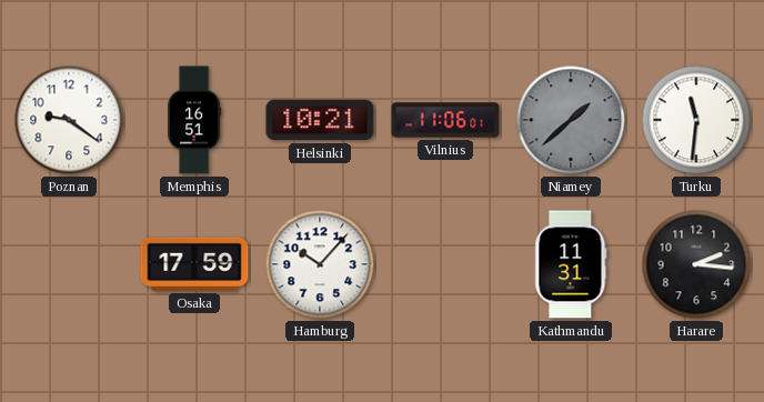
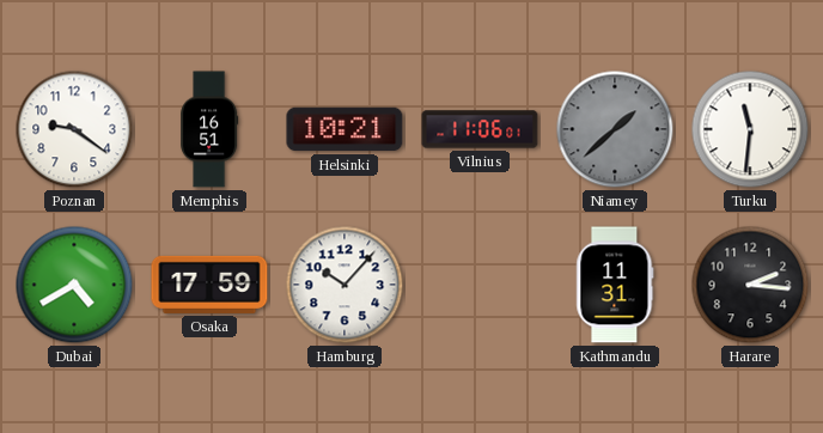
Dubai: none -> 4:40 (74, 285)
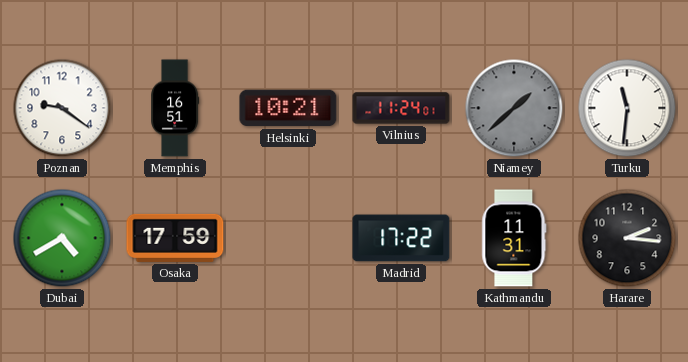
Vilnius: 11:06 -> 11:24 (401, 108)
Hamburg: 10:07 -> none (345, 285)
Madrid: none -> 17:22 (401, 238)
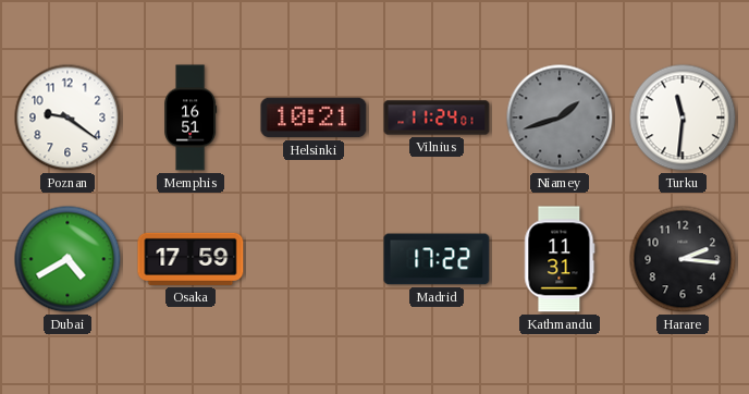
Niamey: 1:38 -> 1:42 (560, 118)
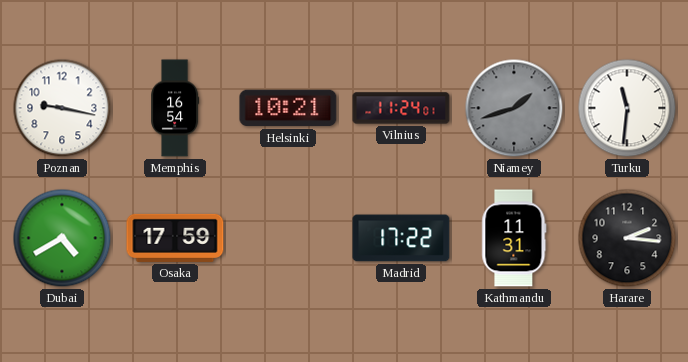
Poznan: 9:21 -> 9:17 (62, 108)
Memphis: 16:51 -> 16:54 (175, 108)
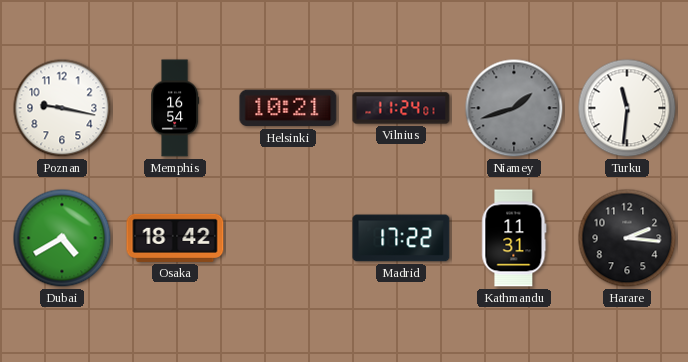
Osaka: 17:59 -> 18:42 (175, 238)
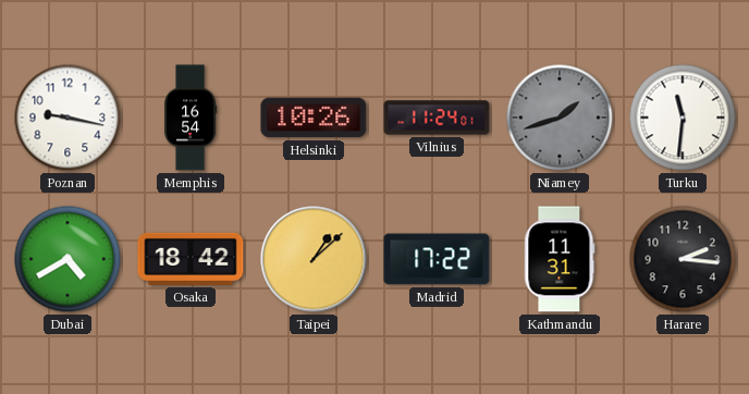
Helsinki: 10:21 -> 10:26 (314, 118)
Taipei: none -> 1:08 (314, 259)
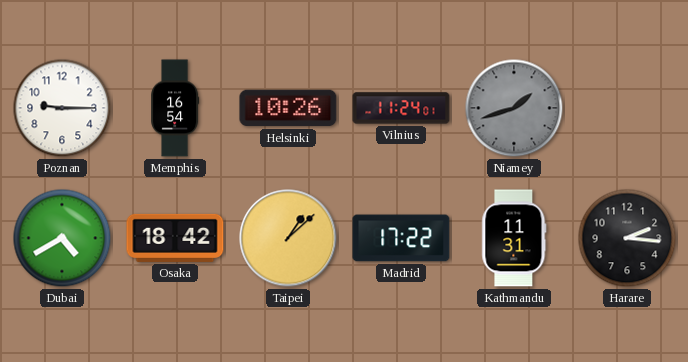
Poznan: 9:17 -> 9:15 (62, 108)
Turku: 11:31 -> none (683, 118)
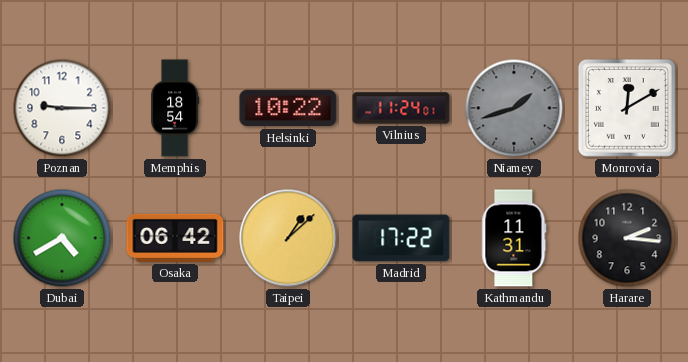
Memphis: 16:54 -> 18:54 (175, 108)
Helsinki: 10:26 -> 10:22 (288, 108)
Monrovia: none -> 12:10 (627, 108)
Osaka: 18:42 -> 06:42 (175, 238)
